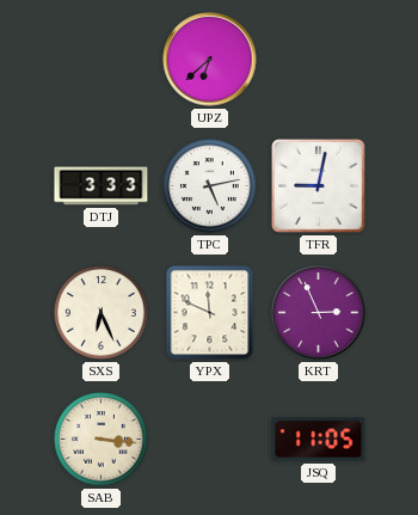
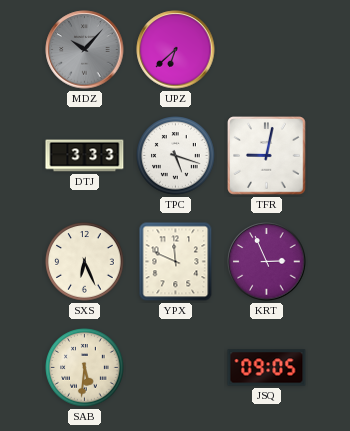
MDZ: none -> 10:07 (85, 50)
TPC: 5:13 -> 5:18 (176, 156)
SAB: 3:16 -> 5:31 (85, 368)
JSQ: 11:05 -> 09:05 (267, 368)
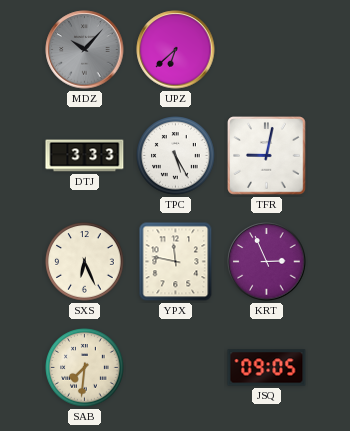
TPC: 5:18 -> 5:25 (176, 156)
YPX: 11:49 -> 11:47 (176, 262)
SAB: 5:31 -> 7:31 (85, 368)
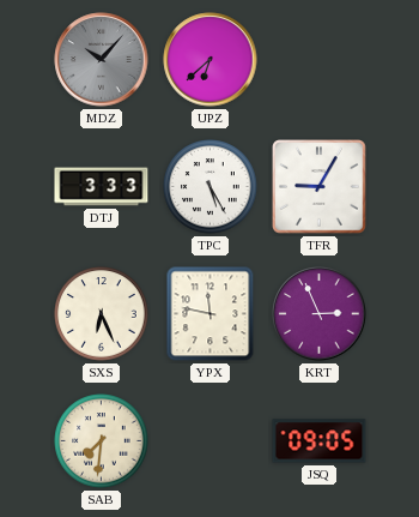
TFR: 9:02 -> 9:05 (320, 187)
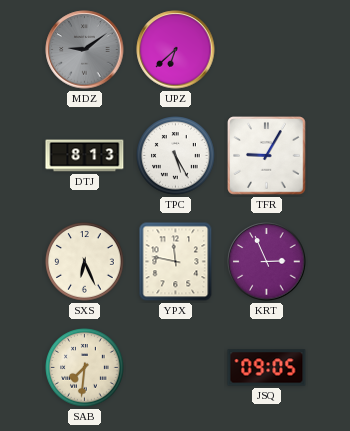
MDZ: 10:07 -> 9:09 (85, 50)
DTJ: 3:33 -> 8:13 (85, 156)
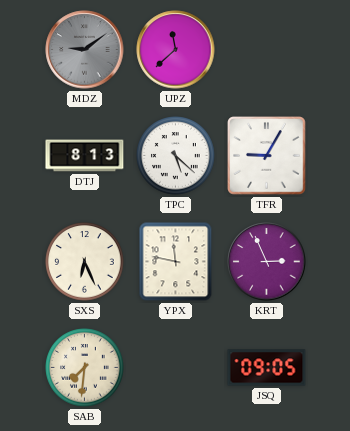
UPZ: 6:38 -> 11:38 (176, 50)
TPC: 5:25 -> 5:22 (176, 156)
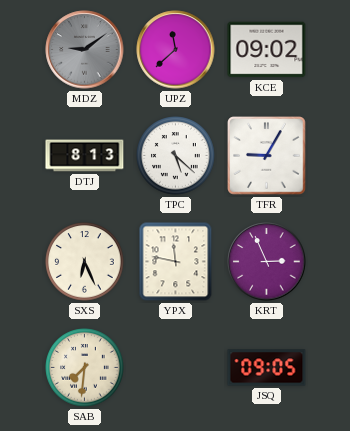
KCE: none -> 09:02 (267, 50)
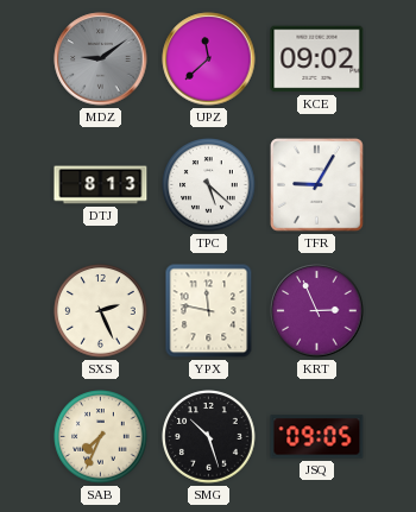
SXS: 6:26 -> 2:26 (101, 311)
SAB: 7:31 -> 7:34 (101, 437)
SMG: none -> 10:27 (209, 437)
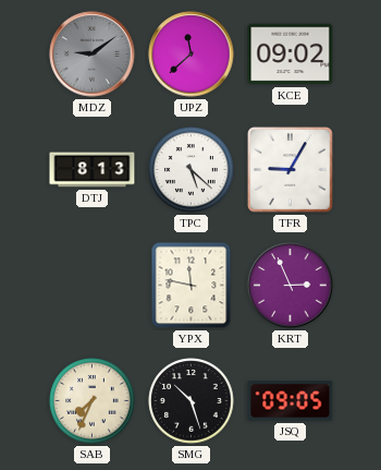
SXS: 2:26 -> none (101, 311)
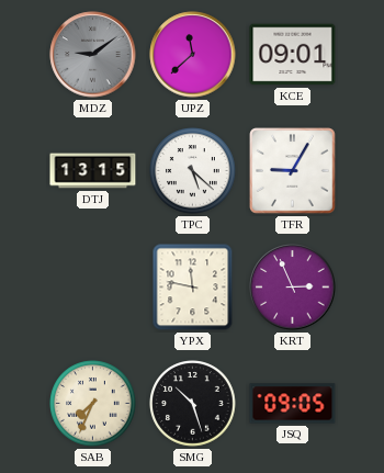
KCE: 09:02 -> 09:01 (293, 55)
DTJ: 8:13 -> 13:15 (93, 171)
